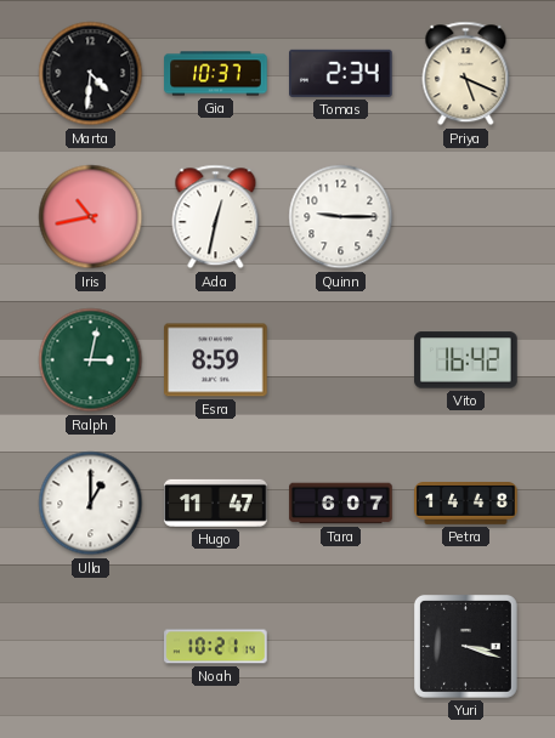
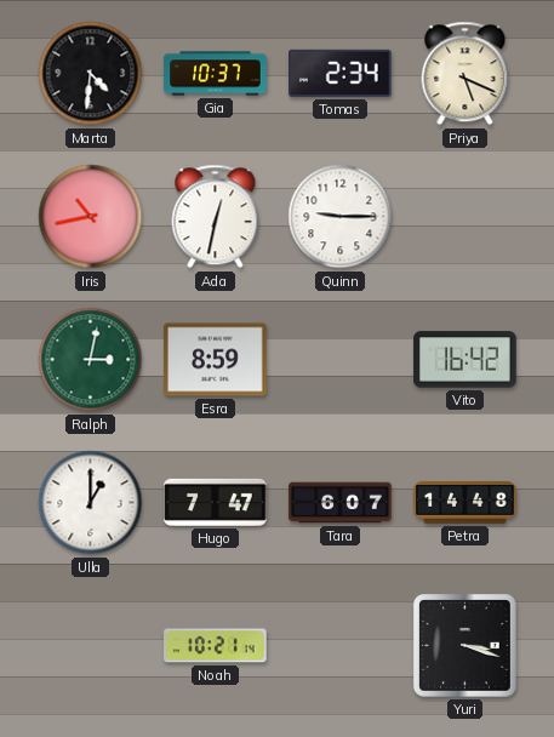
Hugo: 11:47 -> 7:47 (216, 502)
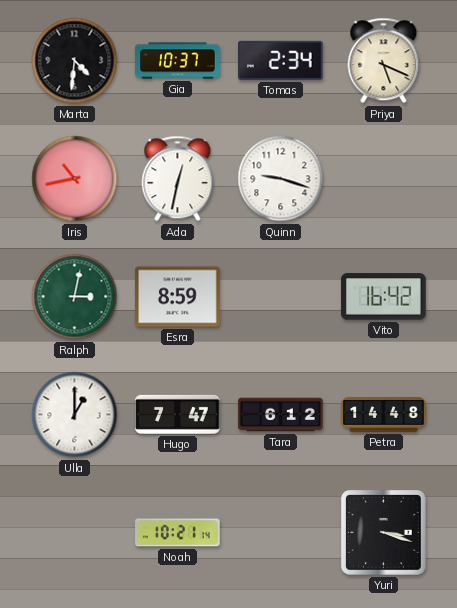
Quinn: 9:15 -> 9:18 (281, 179)
Tara: 6:07 -> 6:12 (281, 415)
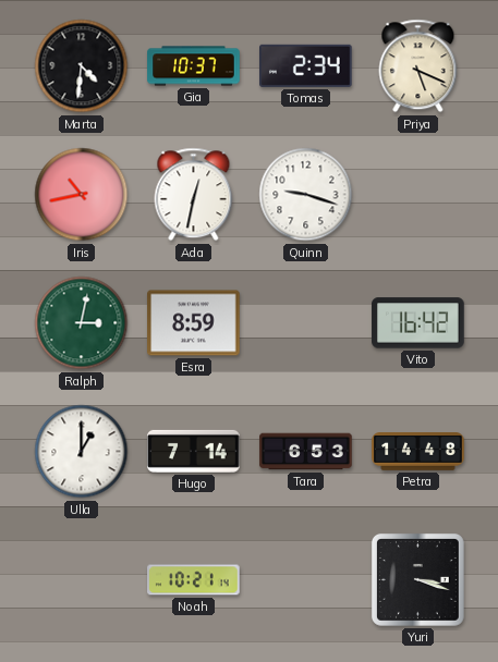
Hugo: 7:47 -> 7:14 (194, 451)
Tara: 6:12 -> 6:53 (306, 452)
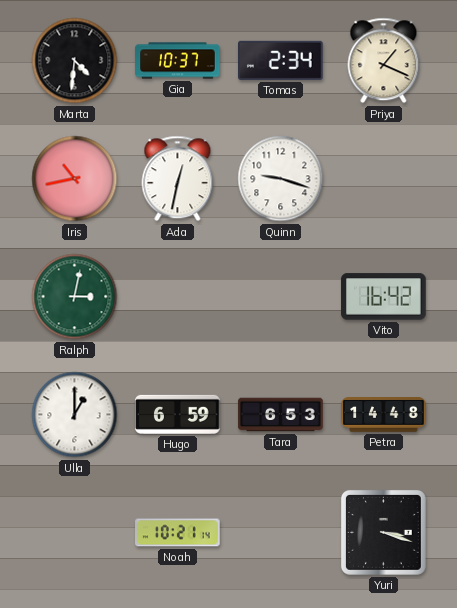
Priya: 5:19 -> 1:19 (384, 61)
Esra: 8:59 -> none (194, 323)
Hugo: 7:14 -> 6:59 (178, 414)
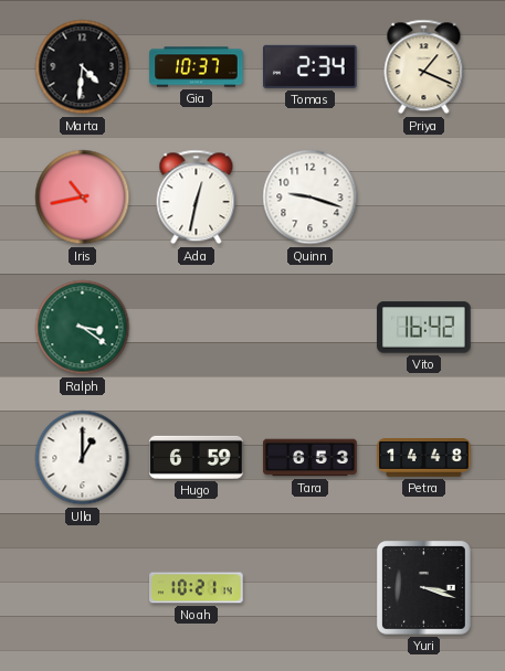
Ralph: 3:02 -> 3:21 (83, 328)
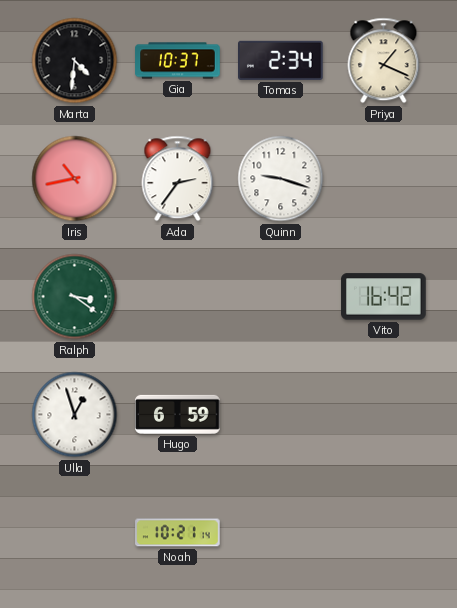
Ada: 12:32 -> 2:36 (178, 179)
Ulla: 1:00 -> 12:57 (75, 415)
Tara: 6:53 -> none (311, 458)
Petra: 14:48 -> none (424, 458)
Yuri: 3:18 -> none (424, 588)
